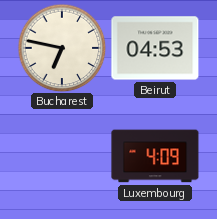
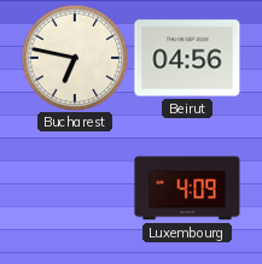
Beirut: 04:53 -> 04:56 (187, 58)
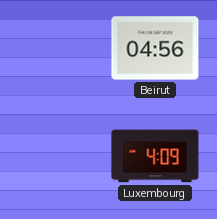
Bucharest: 6:47 -> none (75, 58)
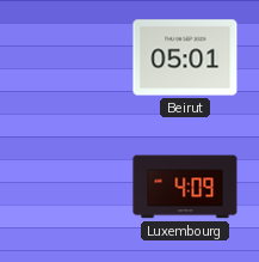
Beirut: 04:56 -> 05:01 (185, 57)
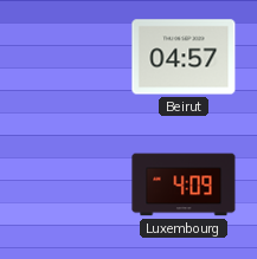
Beirut: 05:01 -> 04:57 (184, 57)
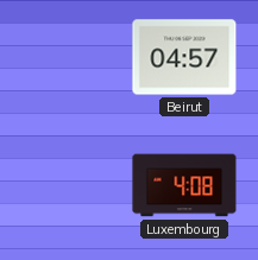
Luxembourg: 4:09 -> 4:08 (184, 185)
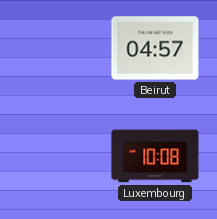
Luxembourg: 4:08 -> 10:08 (155, 156)
